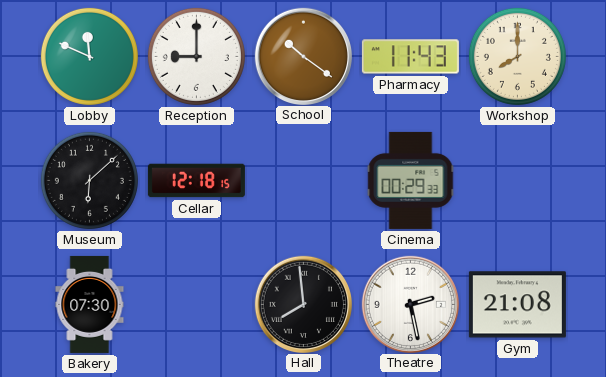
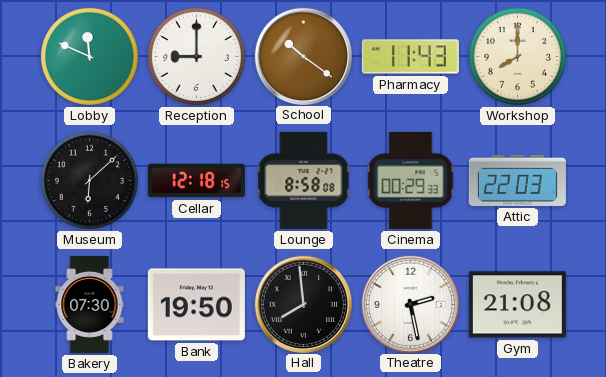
Lounge: none -> 8:58 (304, 180)
Attic: none -> 22:03 (517, 180)
Bank: none -> 19:50 (196, 305)
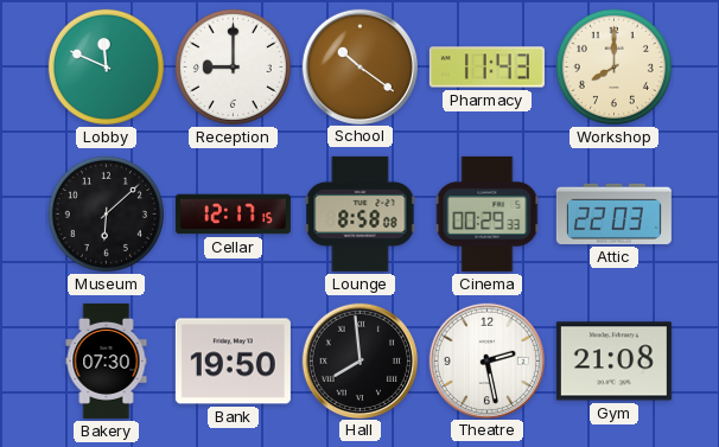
Cellar: 12:18 -> 12:17 (233, 215)
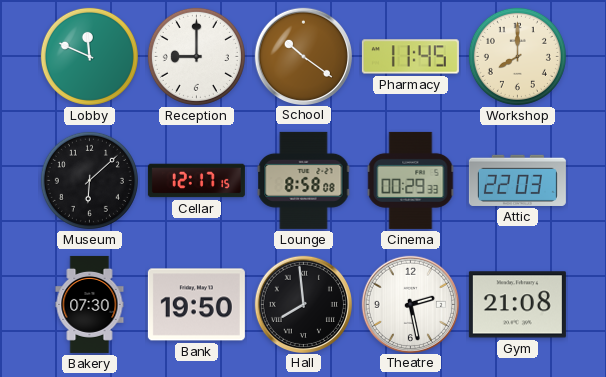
Pharmacy: 11:43 -> 11:45 (410, 57)
